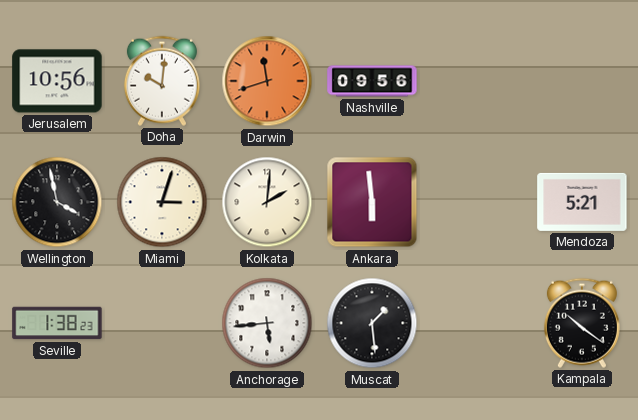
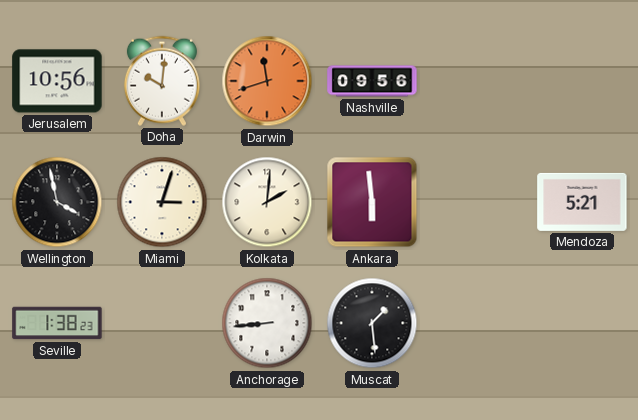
Anchorage: 5:44 -> 8:44 (267, 323)
Kampala: 10:21 -> none (582, 323)
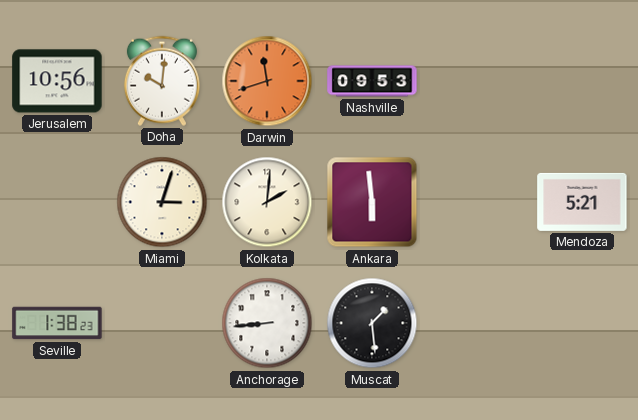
Nashville: 09:56 -> 09:53 (372, 81)
Wellington: 3:58 -> none (57, 202)
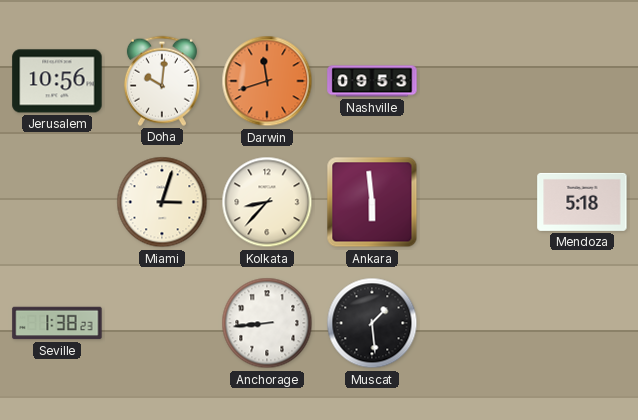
Kolkata: 2:01 -> 8:37 (267, 202)
Mendoza: 5:21 -> 5:18 (582, 202)
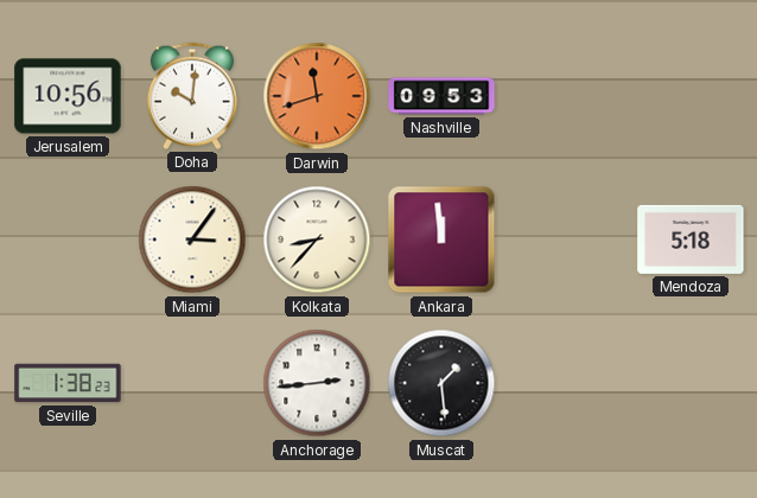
Miami: 3:03 -> 3:06 (192, 240)
Ankara: 5:59 -> 11:59 (441, 240)
Anchorage: 8:44 -> 2:44 (317, 383)
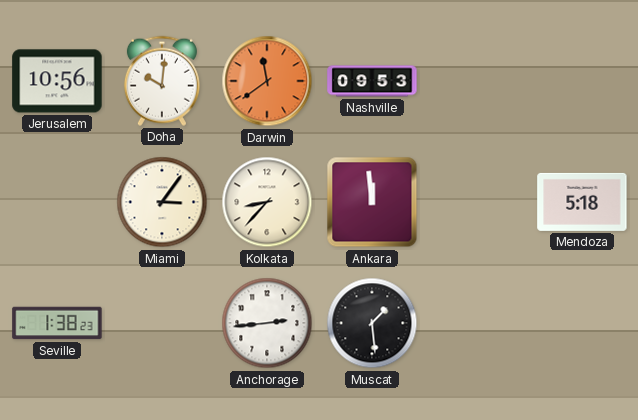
Darwin: 11:42 -> 11:39 (267, 81)
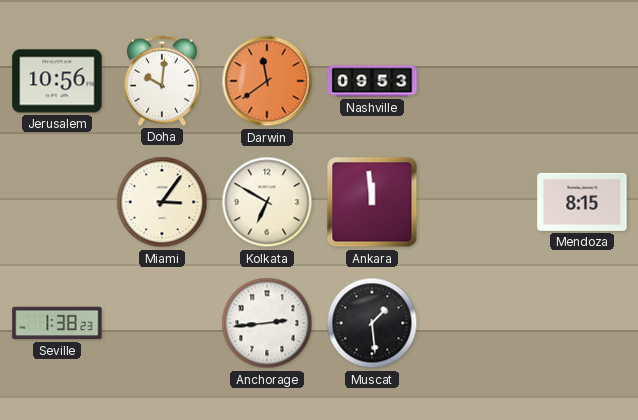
Kolkata: 8:37 -> 6:50 (267, 202)
Mendoza: 5:18 -> 8:15 (582, 202)
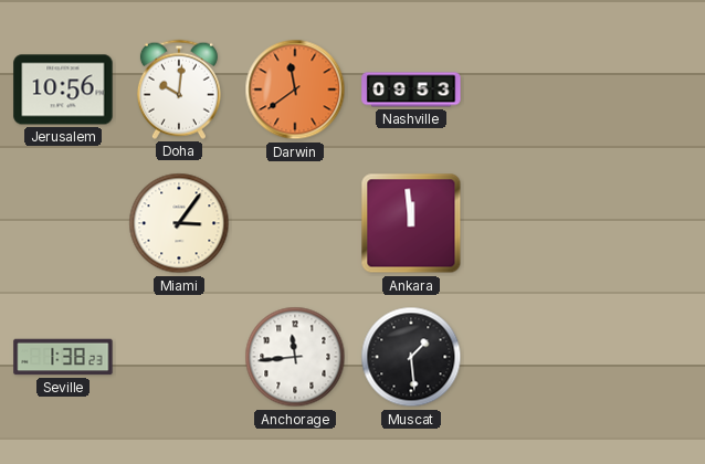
Kolkata: 6:50 -> none (267, 202)
Mendoza: 8:15 -> none (582, 202)
Anchorage: 2:44 -> 11:44 (295, 357)
